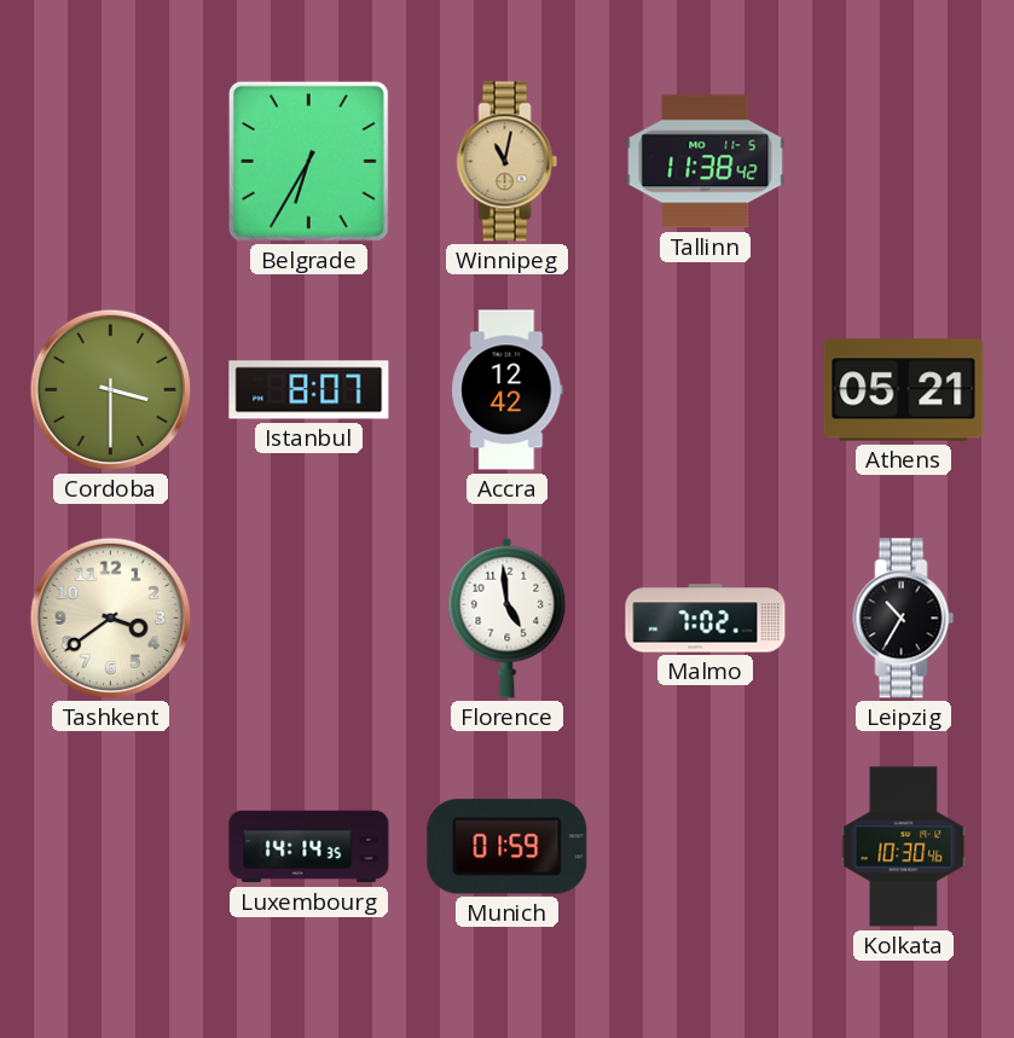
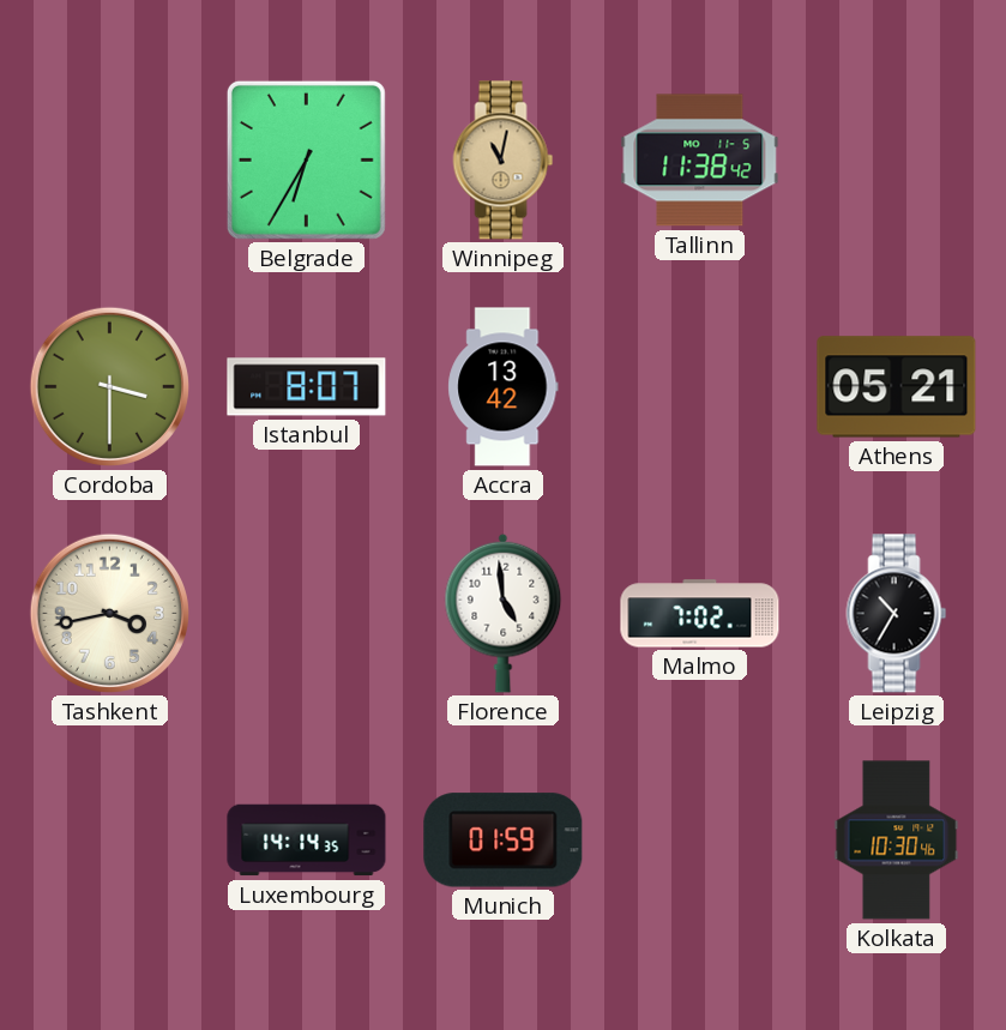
Accra: 12:42 -> 13:42 (504, 387)
Tashkent: 3:39 -> 3:43 (109, 613)
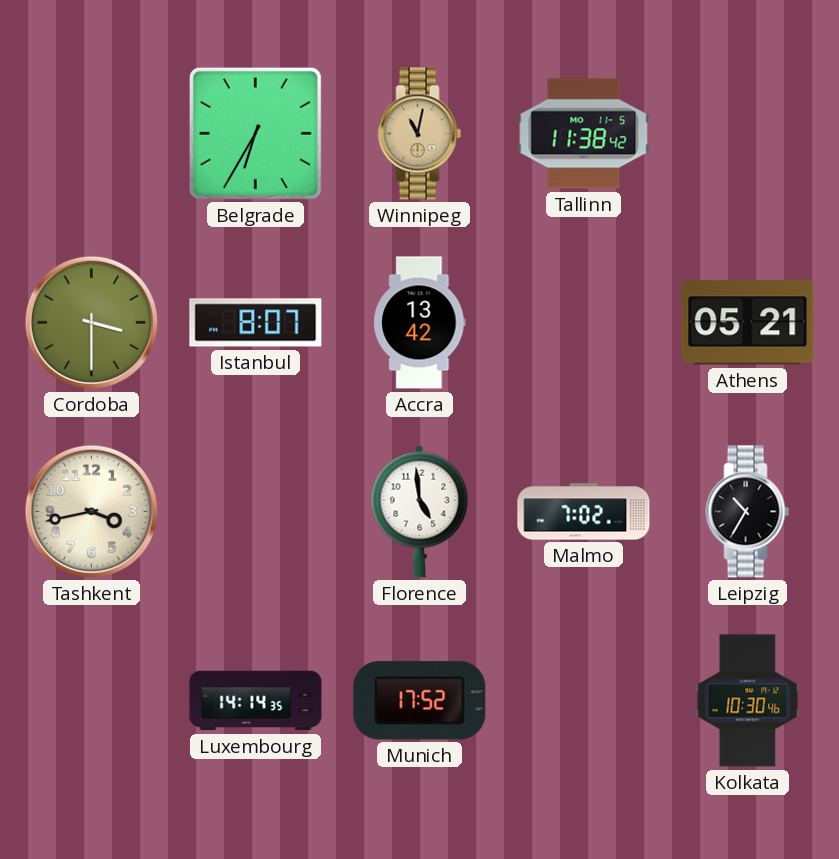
Munich: 01:59 -> 17:52 (420, 701)
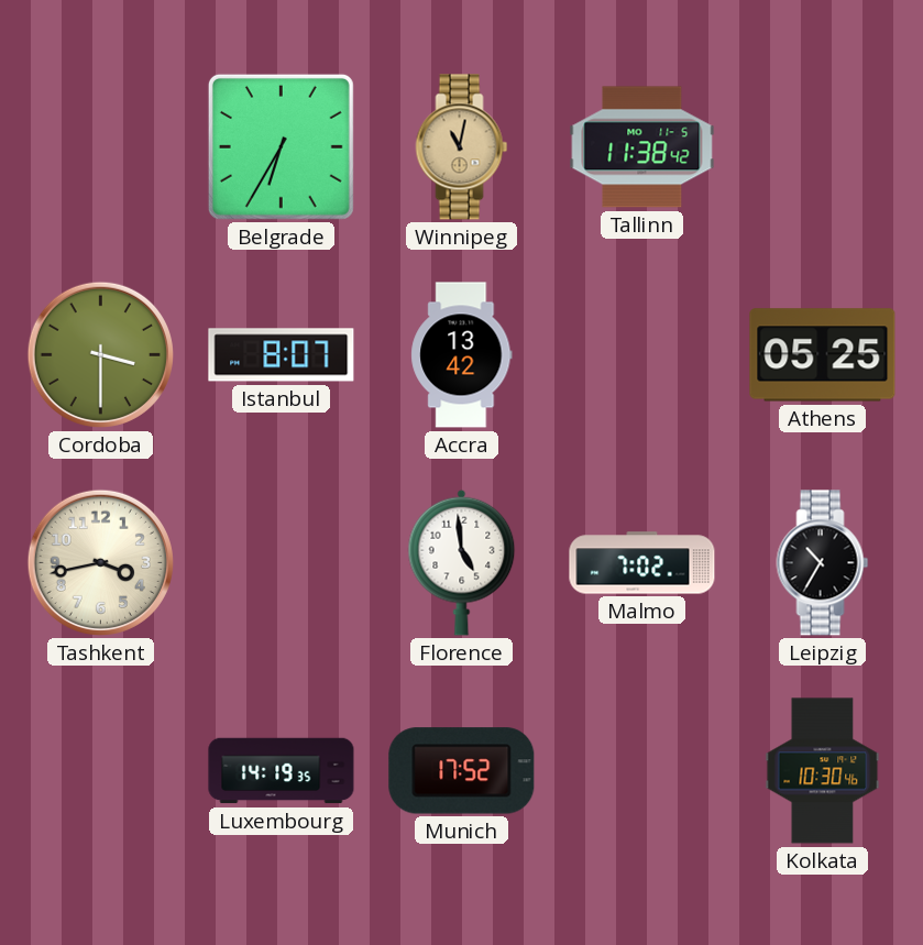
Athens: 05:21 -> 05:25 (823, 355)
Luxembourg: 14:14 -> 14:19 (282, 771)
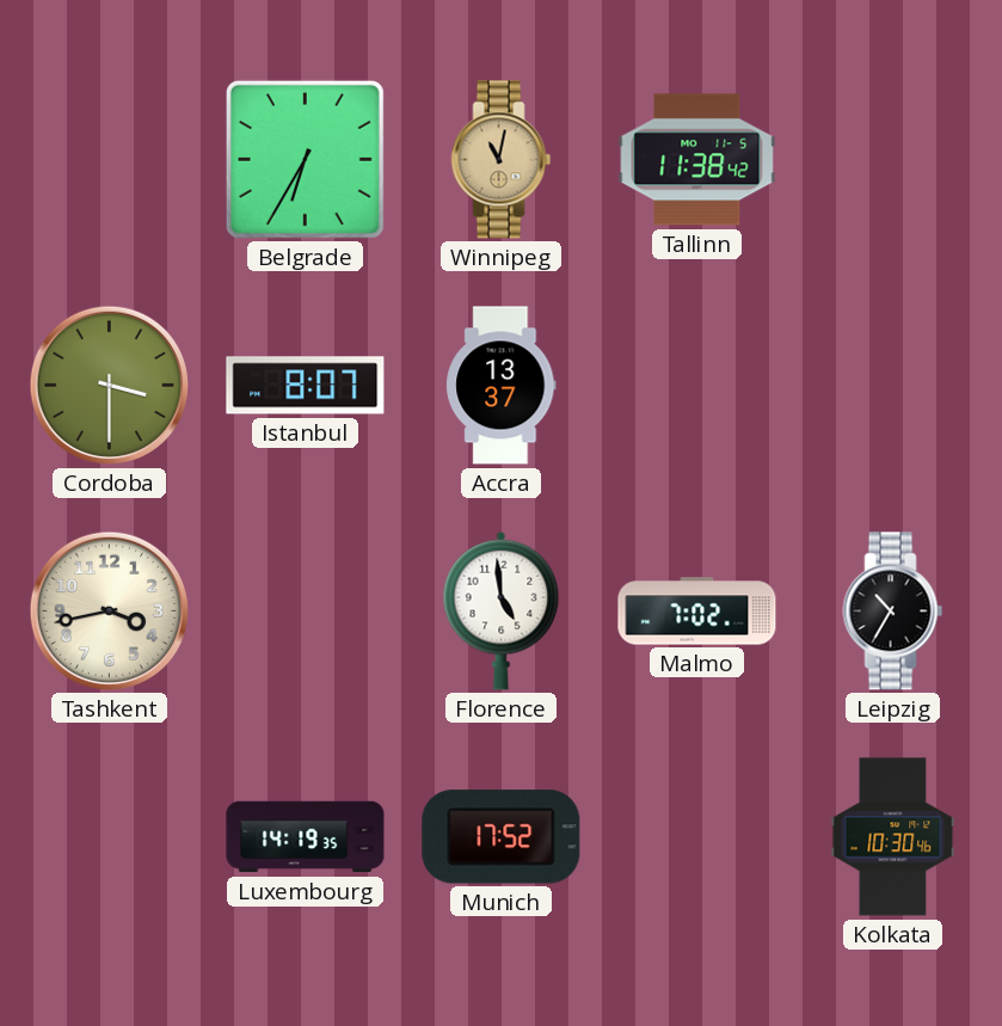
Accra: 13:42 -> 13:37 (502, 386)
Athens: 05:25 -> none (823, 355)
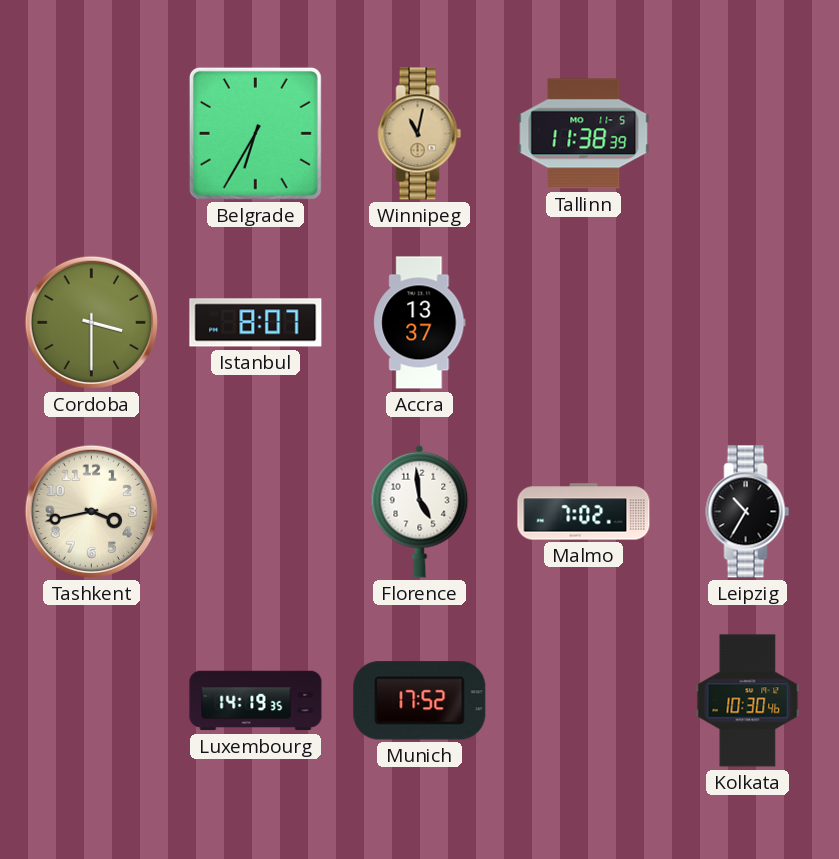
Tallinn: 11:38:42 -> 11:38:39 (584, 134)
